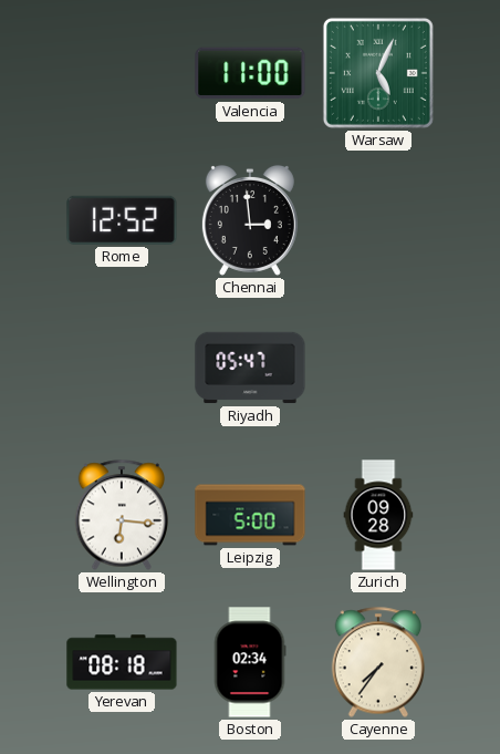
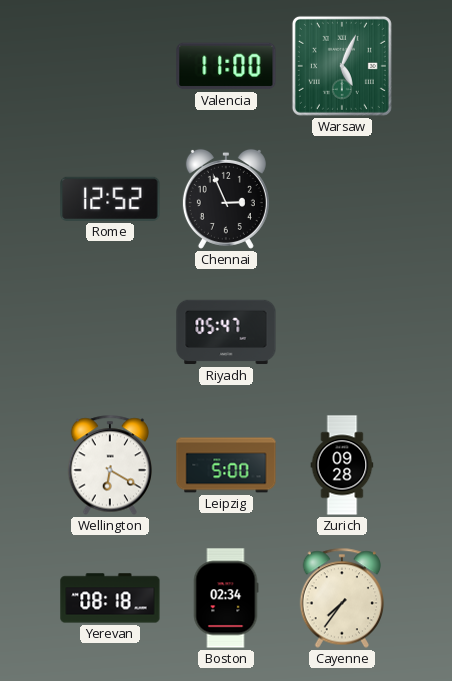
Chennai: 2:59 -> 2:56 (226, 199)
Wellington: 6:16 -> 6:20 (110, 465)
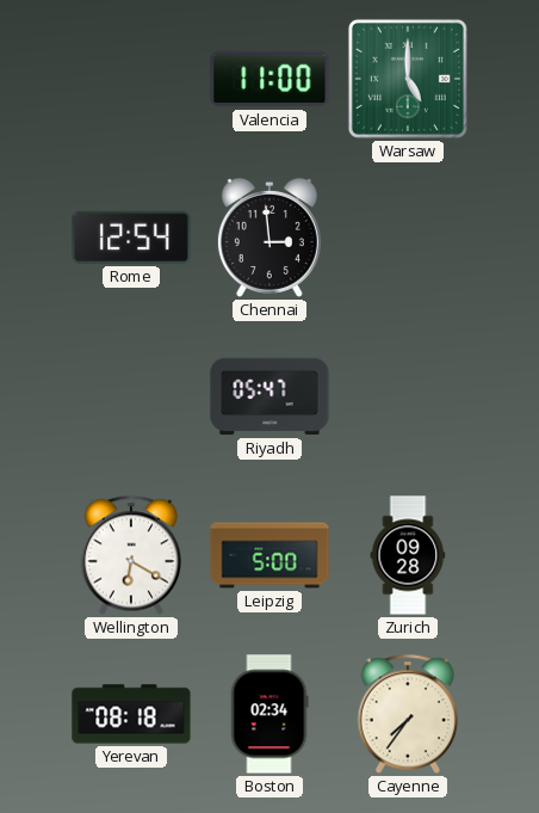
Warsaw: 5:04 -> 5:00 (408, 79)
Rome: 12:52 -> 12:54 (131, 238)
Chennai: 2:56 -> 2:59 (269, 238)
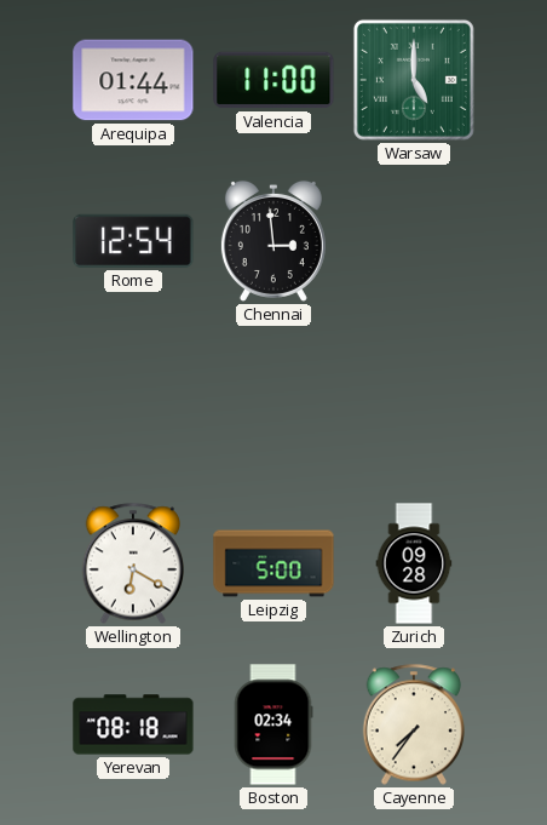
Arequipa: none -> 01:44 (133, 80)
Riyadh: 05:47 -> none (269, 396)
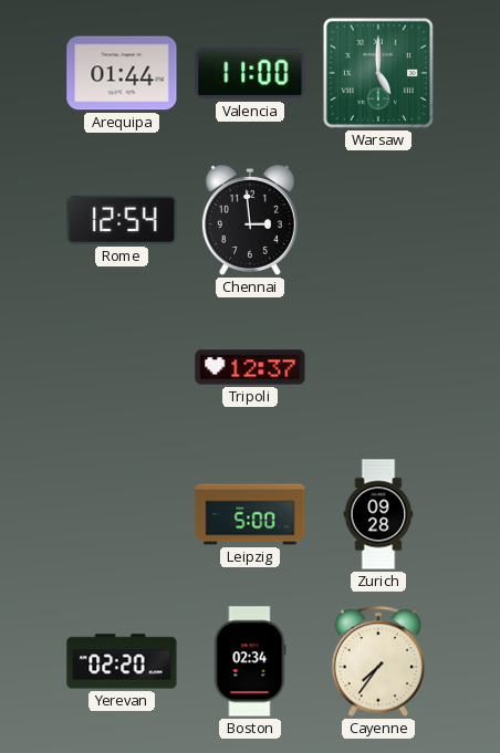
Tripoli: none -> 12:37 (250, 367)
Wellington: 6:20 -> none (133, 563)
Yerevan: 08:18 -> 02:20 (122, 661)
